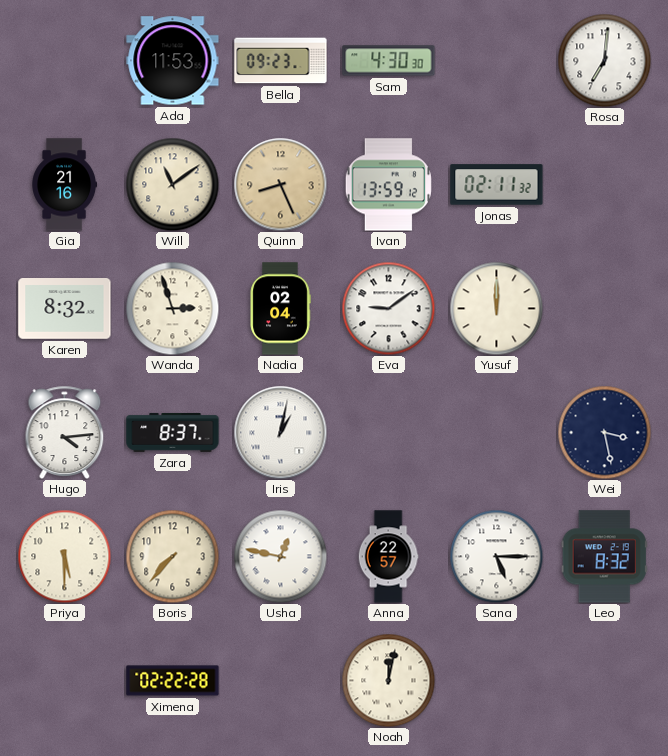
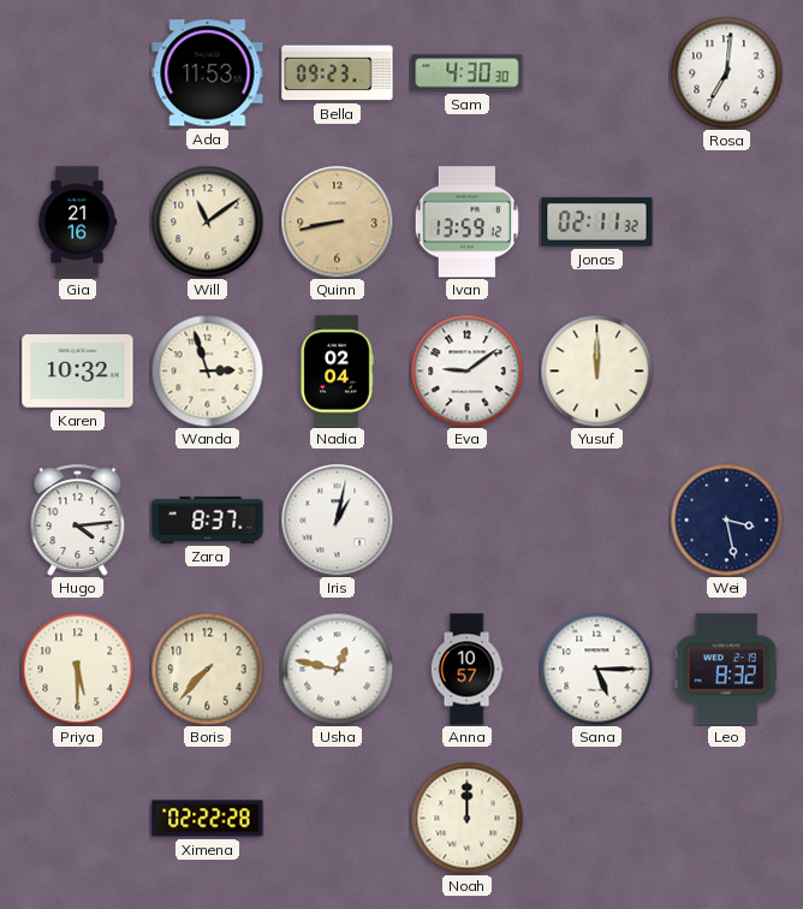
Quinn: 8:26 -> 8:43 (337, 221)
Karen: 8:32 -> 10:32 (78, 372)
Anna: 22:57 -> 10:57 (466, 670)
Noah: 12:02 -> 12:00 (466, 818)
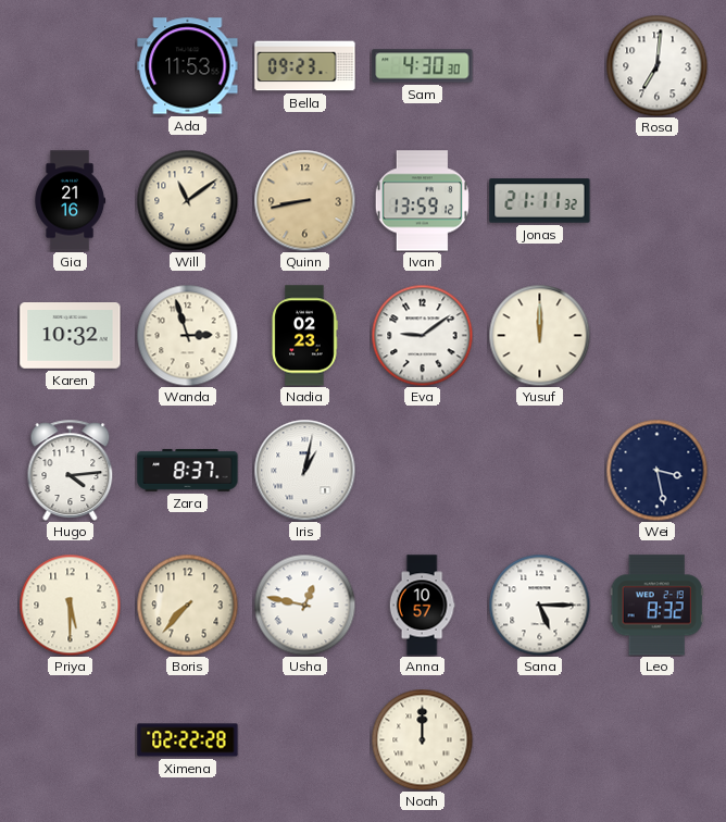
Jonas: 02:11 -> 21:11 (540, 201)
Nadia: 02:04 -> 02:23 (304, 336)
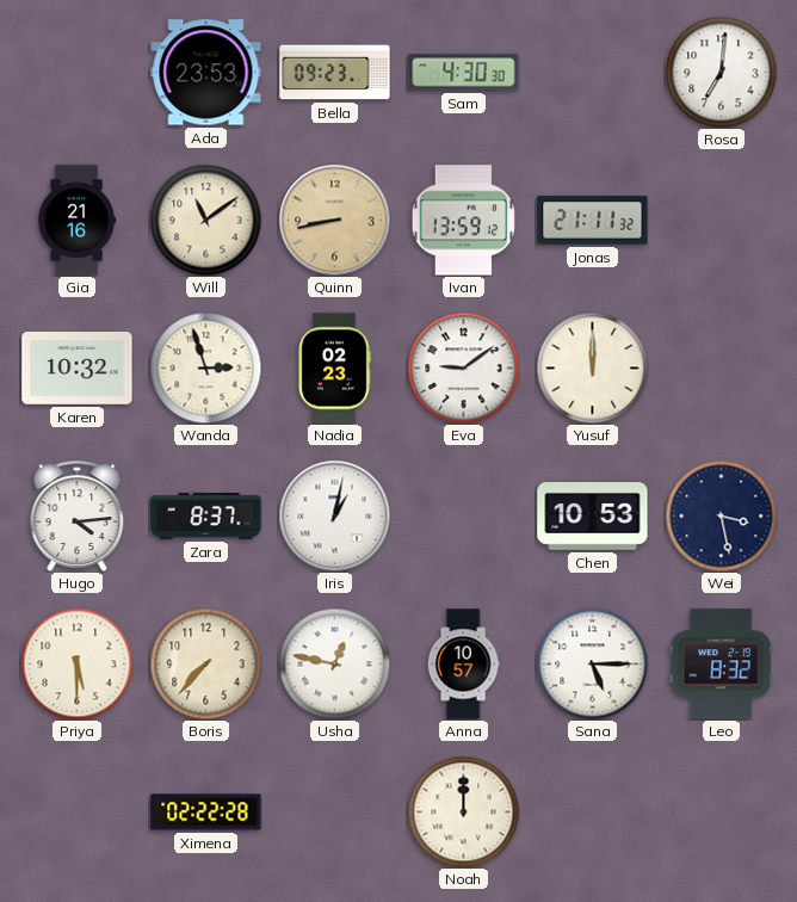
Ada: 11:53 -> 23:53 (206, 73)
Chen: none -> 10:53 (593, 517)
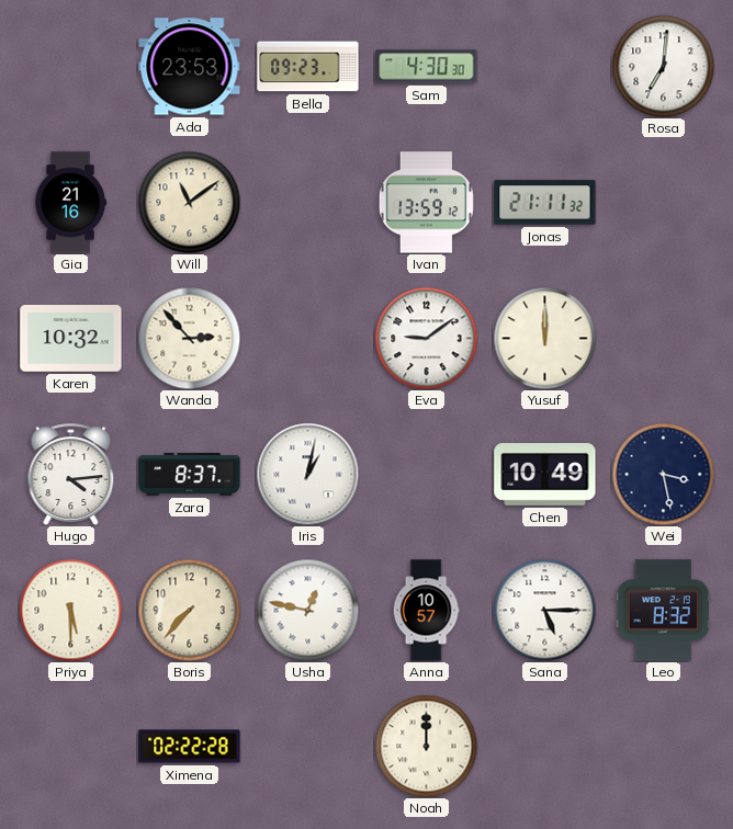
Quinn: 8:43 -> none (334, 220)
Wanda: 2:57 -> 2:53 (189, 338)
Nadia: 02:23 -> none (334, 369)
Chen: 10:53 -> 10:49 (545, 475)
